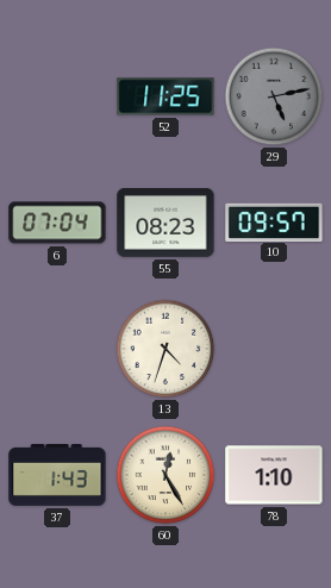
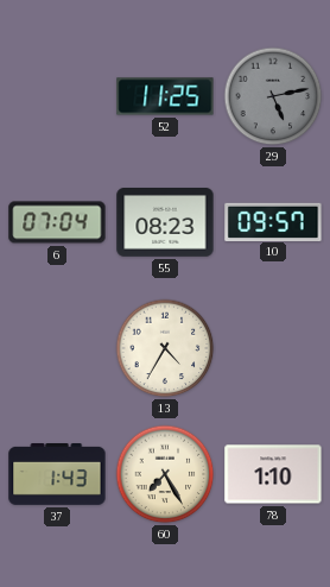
13: 4:33 -> 4:35 (165, 348)
60: 12:25 -> 7:25 (165, 474)
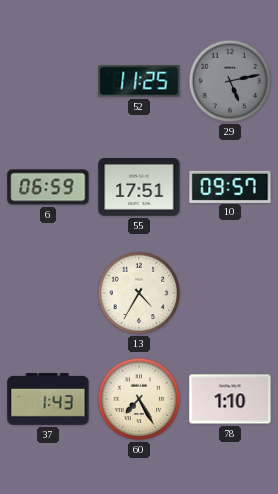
6: 07:04 -> 06:59 (48, 187)
55: 08:23 -> 17:51 (139, 188)
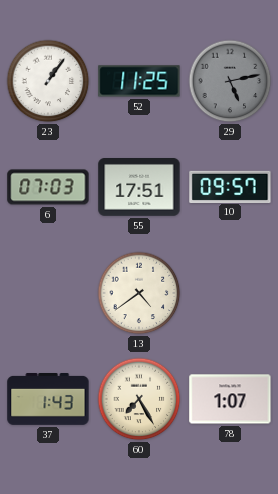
23: none -> 1:06 (48, 81)
6: 06:59 -> 07:03 (48, 187)
13: 4:35 -> 4:39 (139, 293)
78: 1:10 -> 1:07 (230, 399)
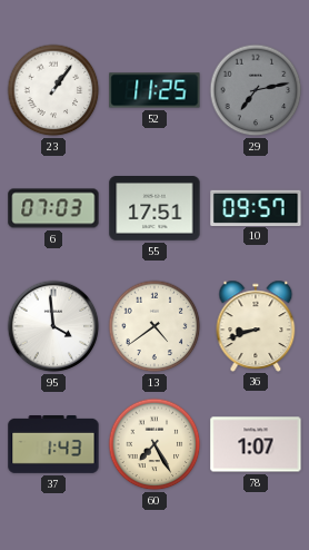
29: 5:13 -> 7:13 (256, 90)
95: none -> 3:59 (53, 326)
36: none -> 8:42 (256, 325)
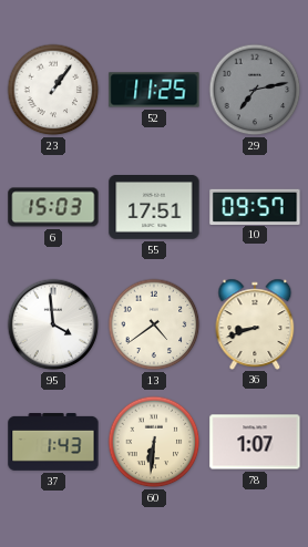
6: 07:03 -> 15:03 (53, 207)
60: 7:25 -> 6:31 (154, 442)
